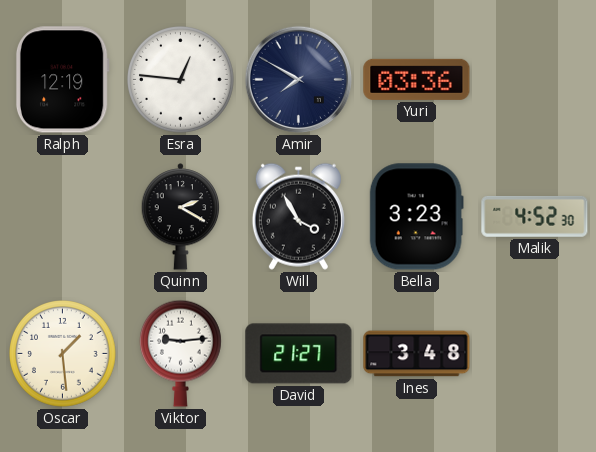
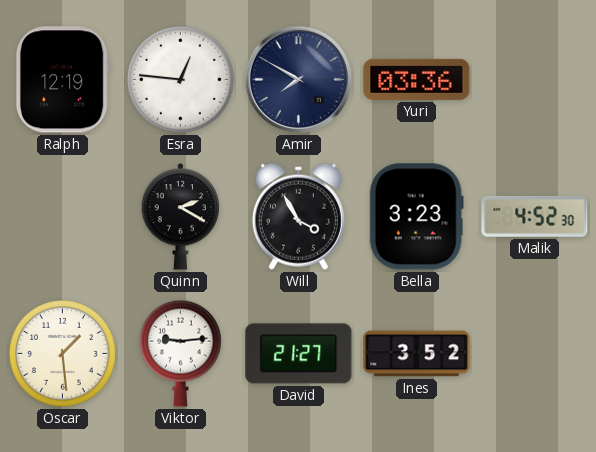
Ines: 3:48 -> 3:52 (417, 354)
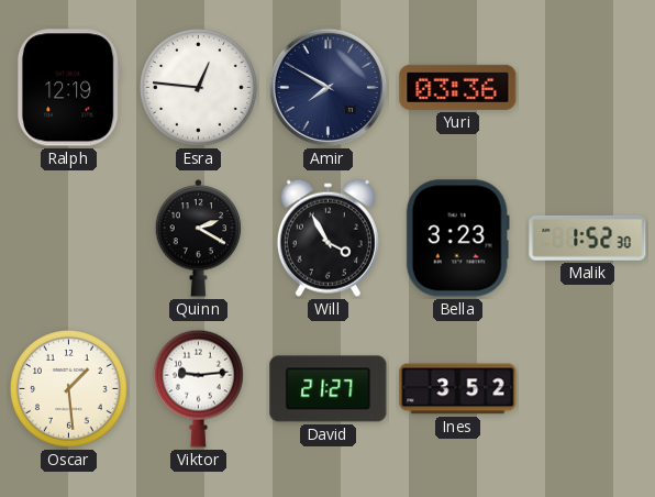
Malik: 4:52 -> 1:52 (588, 238)
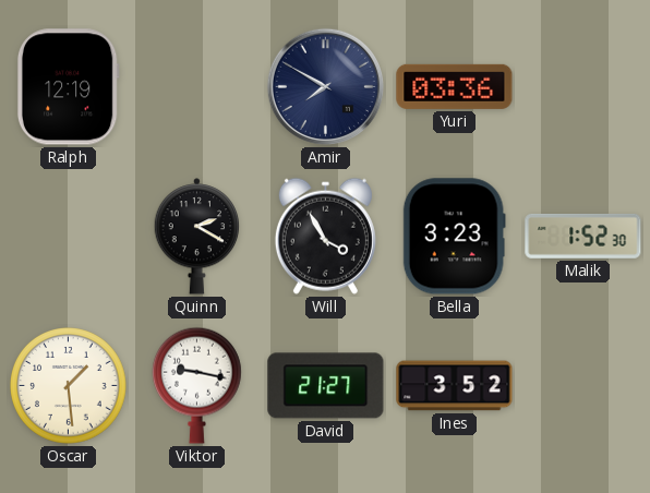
Esra: 12:46 -> none (199, 88)
Viktor: 9:14 -> 9:17 (196, 385)
